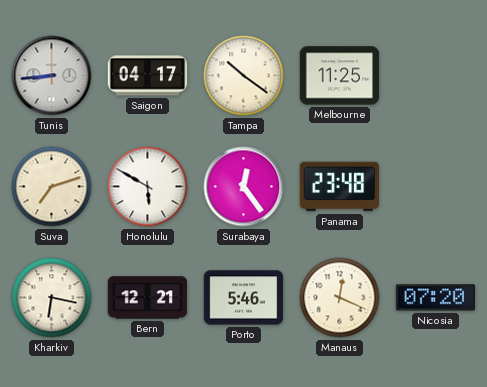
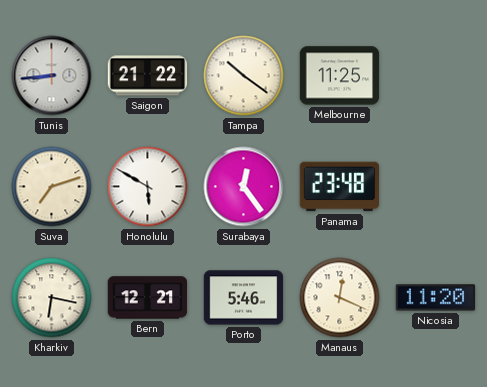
Saigon: 04:17 -> 21:22 (148, 76)
Nicosia: 07:20 -> 11:20 (436, 298)
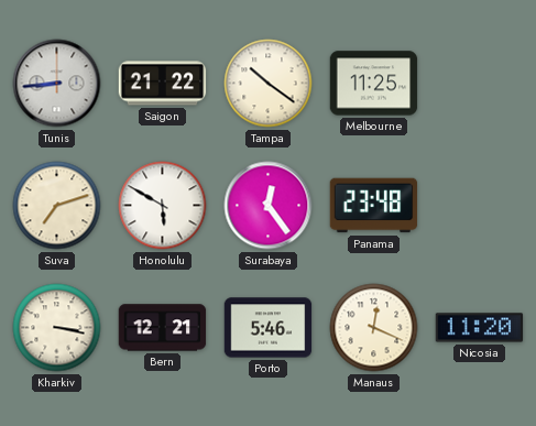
Kharkiv: 6:17 -> 3:17 (57, 328)
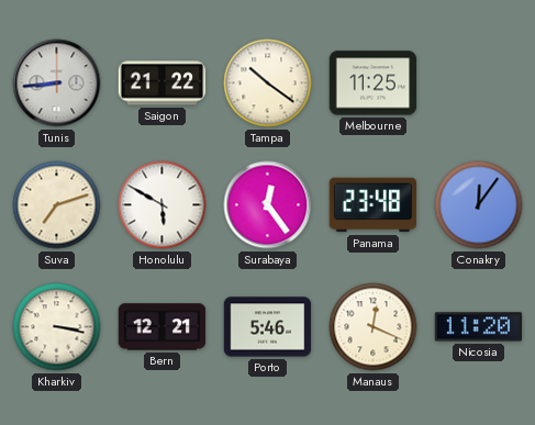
Conakry: none -> 12:06 (479, 205)
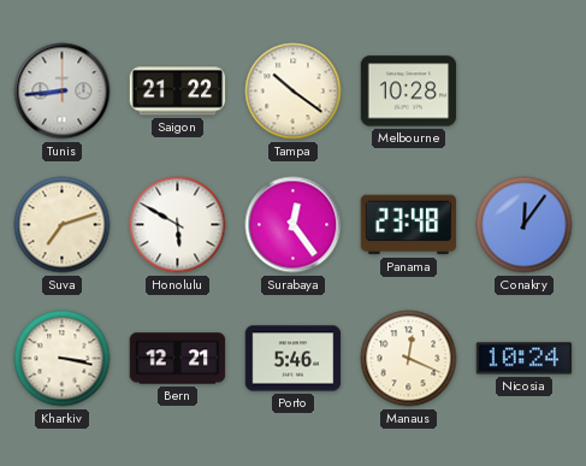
Melbourne: 11:25 -> 10:28 (409, 92)
Nicosia: 11:20 -> 10:24 (525, 359)
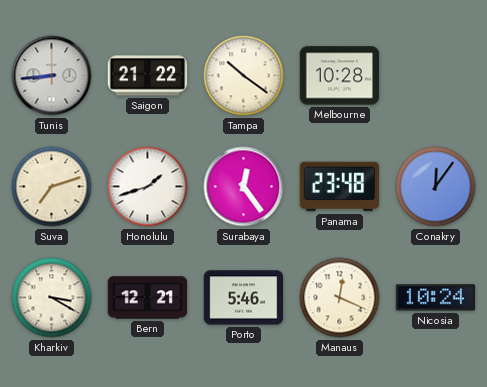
Honolulu: 5:50 -> 1:42 (148, 187)
Kharkiv: 3:17 -> 3:20 (52, 298)
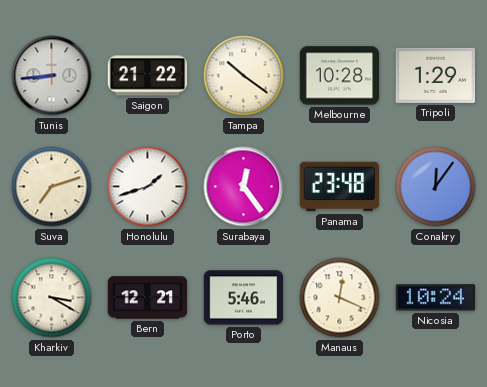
Tripoli: none -> 1:29 (436, 75)
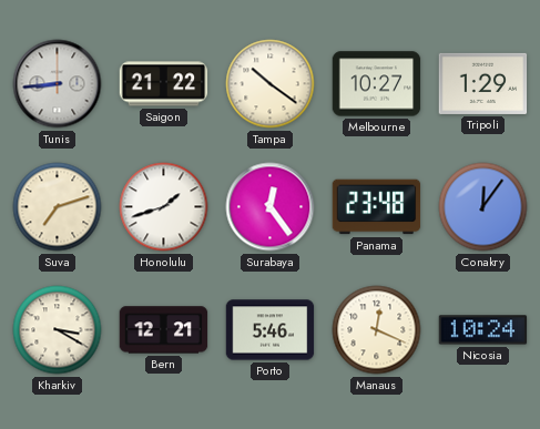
Melbourne: 10:28 -> 10:27 (377, 84)
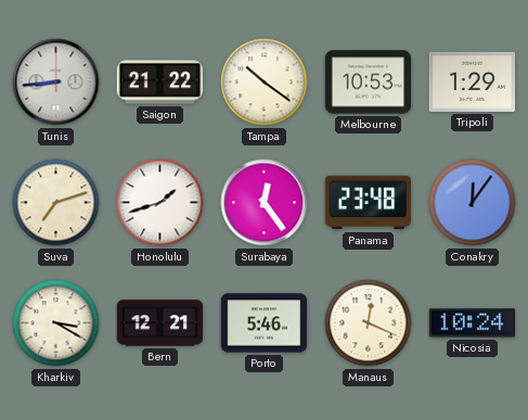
Melbourne: 10:27 -> 10:53 (369, 82)
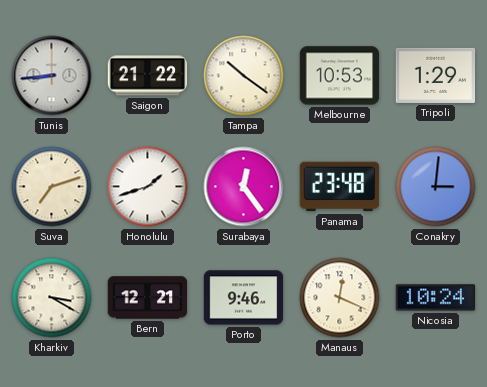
Conakry: 12:06 -> 3:01 (436, 187)
Porto: 5:46 -> 9:46 (244, 298)
